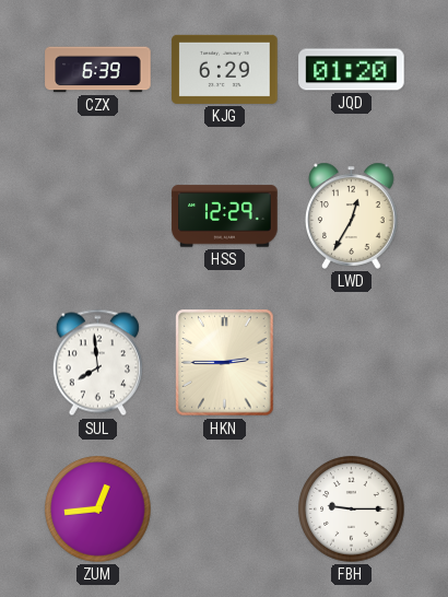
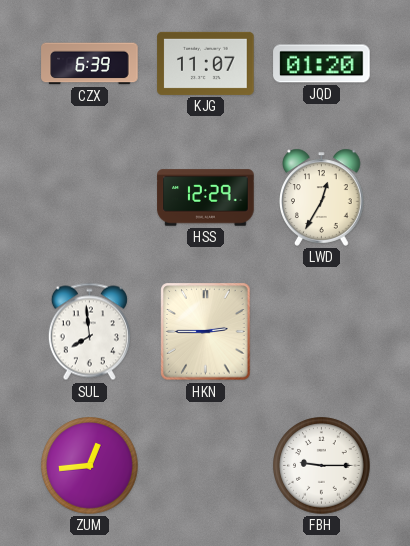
KJG: 6:29 -> 11:07 (206, 63)
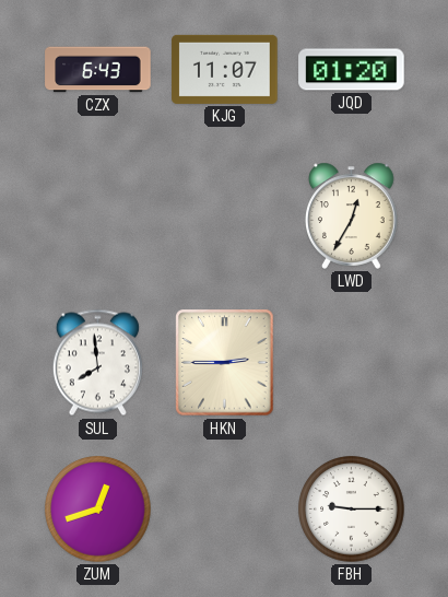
CZX: 6:39 -> 6:43 (98, 70)
HSS: 12:29 -> none (206, 198)
ZUM: 12:44 -> 12:42 (98, 510)
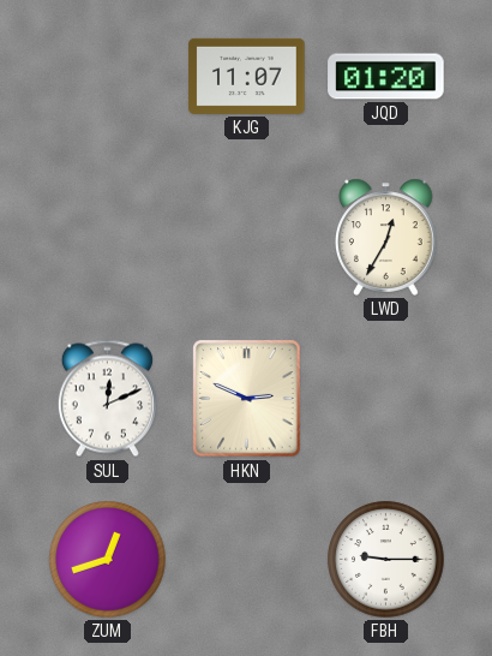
CZX: 6:43 -> none (98, 70)
SUL: 7:59 -> 12:11 (107, 399)
HKN: 2:45 -> 2:49 (247, 399)
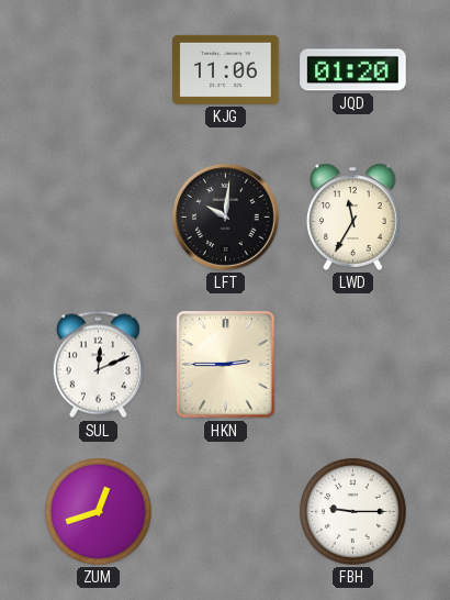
KJG: 11:07 -> 11:06 (226, 69)
LFT: none -> 10:01 (225, 216)
LWD: 12:35 -> 11:35 (353, 216)
HKN: 2:49 -> 2:45 (226, 365)
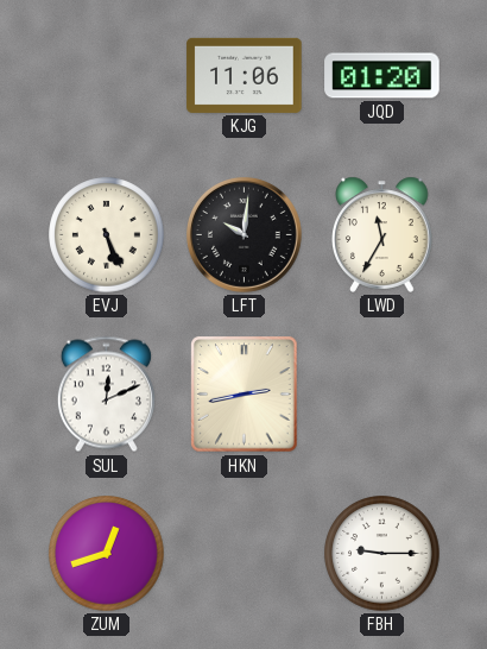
EVJ: none -> 5:26 (107, 235)
HKN: 2:45 -> 2:43 (245, 395)
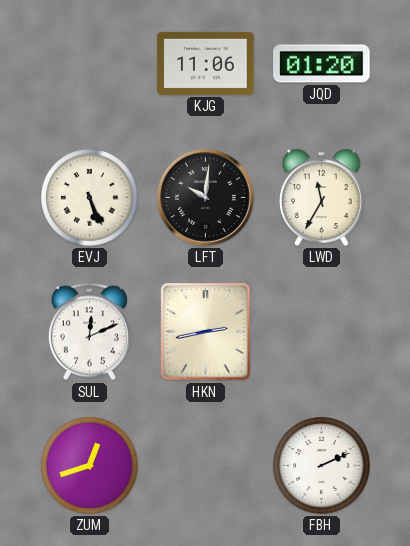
FBH: 9:15 -> 2:11 (322, 466)
